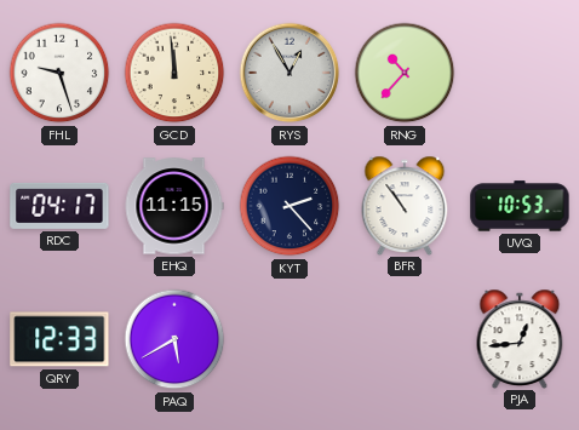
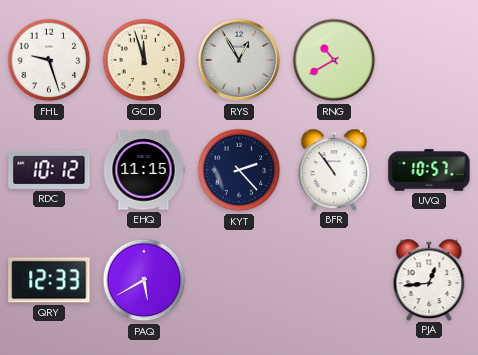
GCD: 11:59 -> 11:57 (144, 60)
RNG: 10:37 -> 10:40 (334, 60)
RDC: 04:17 -> 10:12 (49, 170)
UVQ: 10:53 -> 10:57 (429, 170)
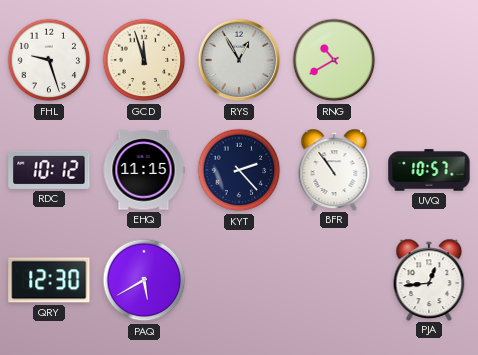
QRY: 12:33 -> 12:30 (49, 280)
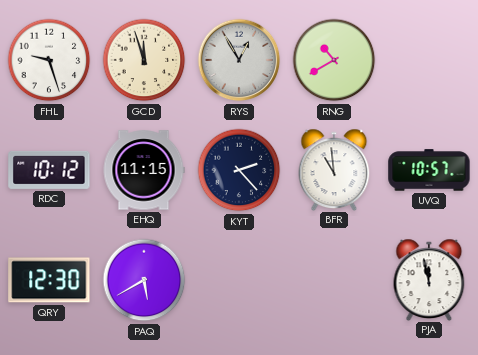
BFR: 10:54 -> 10:59 (334, 169)
PJA: 12:44 -> 11:58 (429, 279)
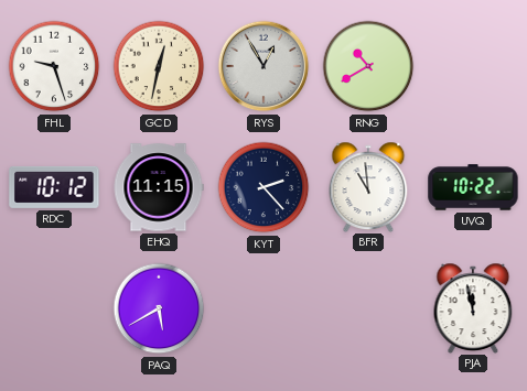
GCD: 11:57 -> 12:32 (159, 66)
UVQ: 10:57 -> 10:22 (473, 187)
QRY: 12:30 -> none (49, 280)
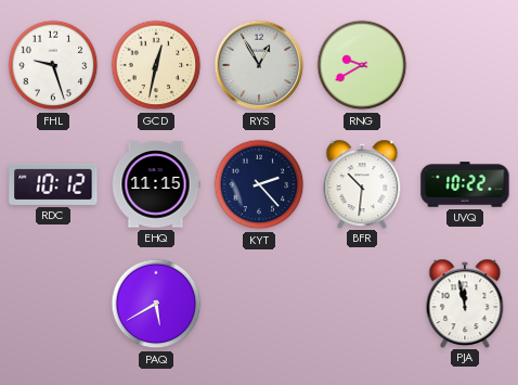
RNG: 10:40 -> 9:40 (362, 65)
BFR: 10:59 -> 10:31 (362, 183)
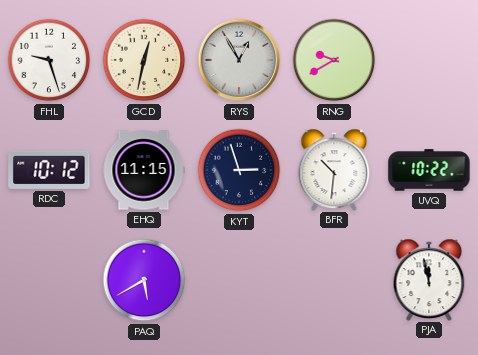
KYT: 2:23 -> 2:57 (239, 170)
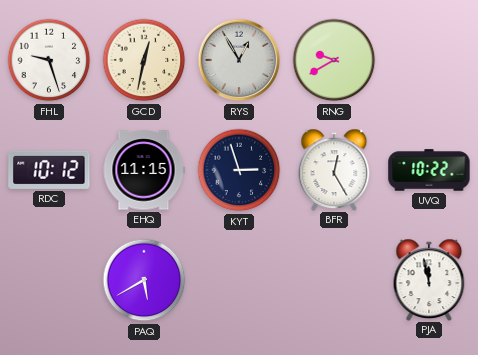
BFR: 10:31 -> 12:25 (334, 169)
